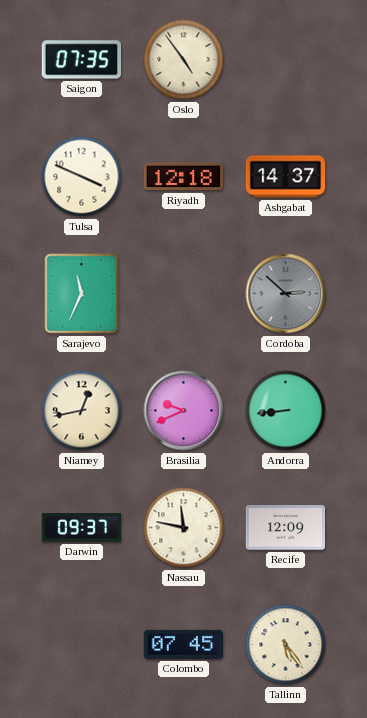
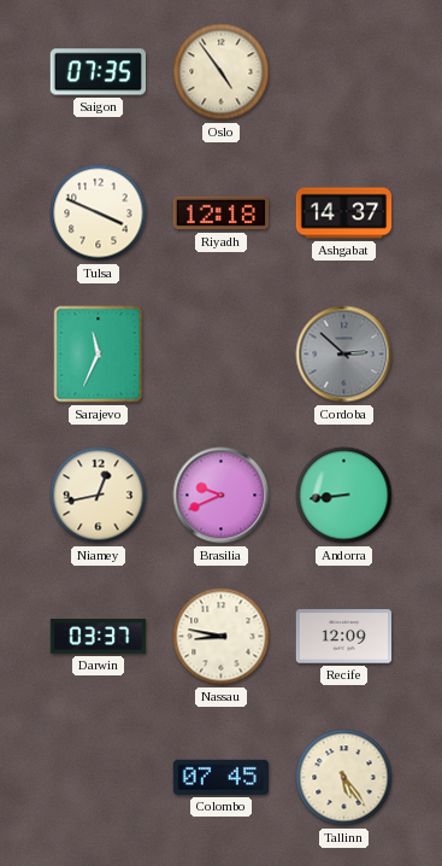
Darwin: 09:37 -> 03:37 (99, 637)
Nassau: 11:47 -> 8:47 (222, 637)
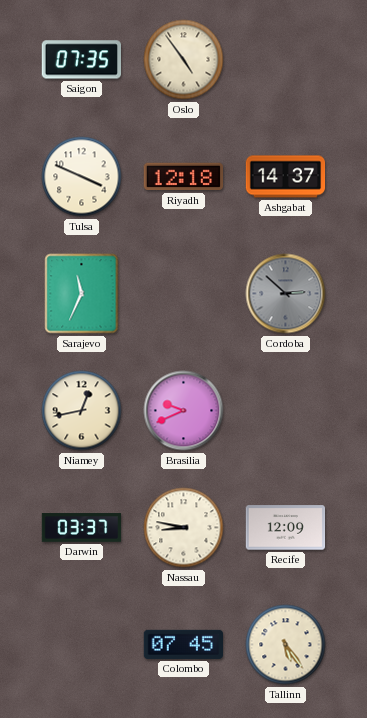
Andorra: 8:44 -> none (344, 496)
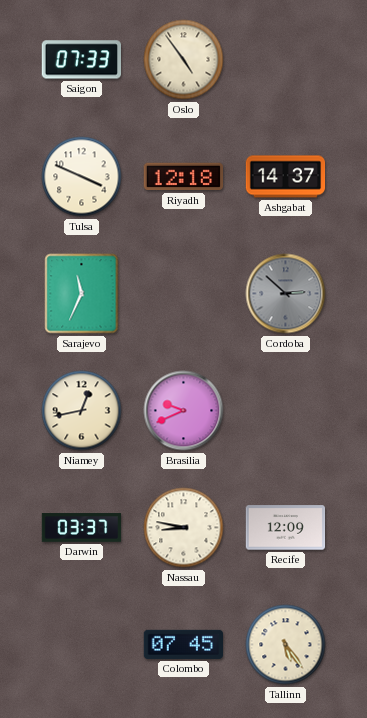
Saigon: 07:35 -> 07:33 (81, 60)
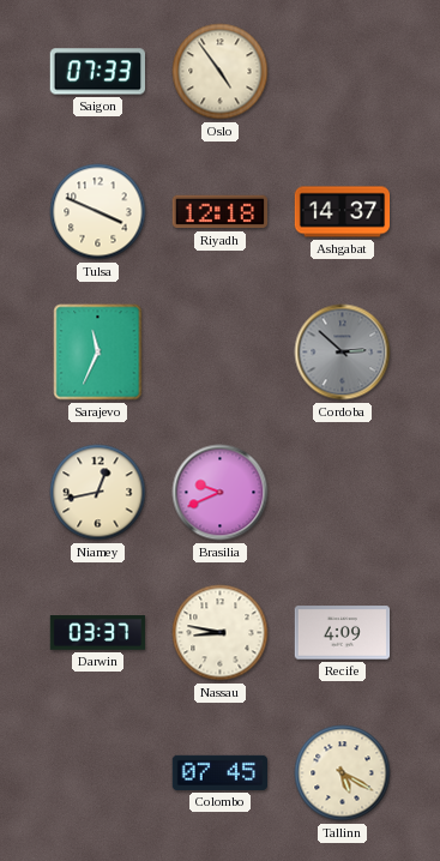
Recife: 12:09 -> 4:09 (343, 633)
Tallinn: 5:24 -> 5:20 (343, 773)
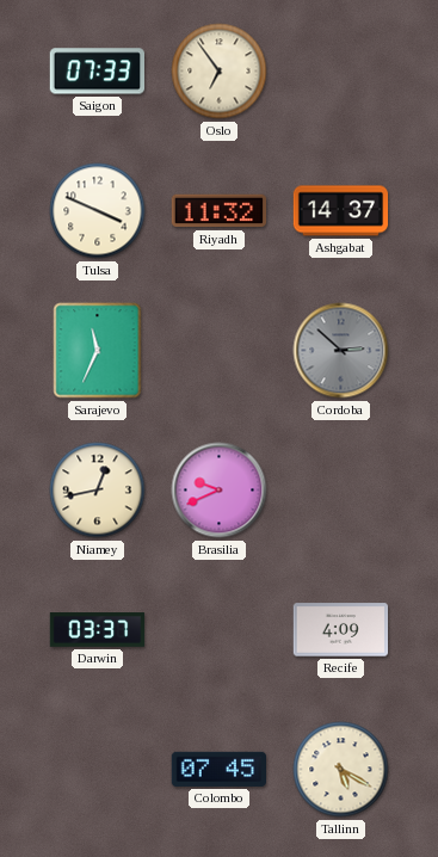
Oslo: 4:54 -> 6:54 (220, 72)
Riyadh: 12:18 -> 11:32 (218, 211)
Nassau: 8:47 -> none (221, 633)
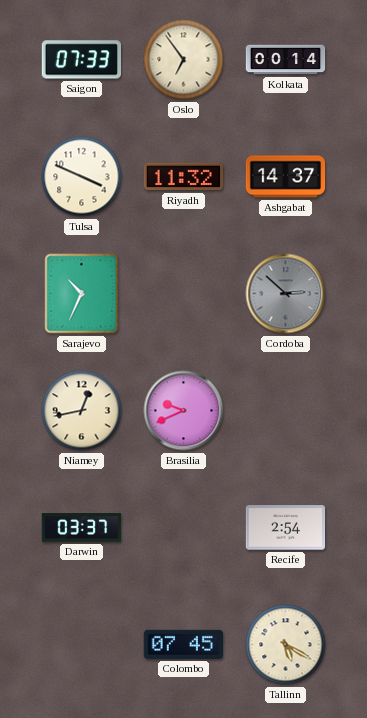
Kolkata: none -> 00:14 (286, 60)
Sarajevo: 11:34 -> 10:34 (82, 294)
Recife: 4:09 -> 2:54 (286, 528)
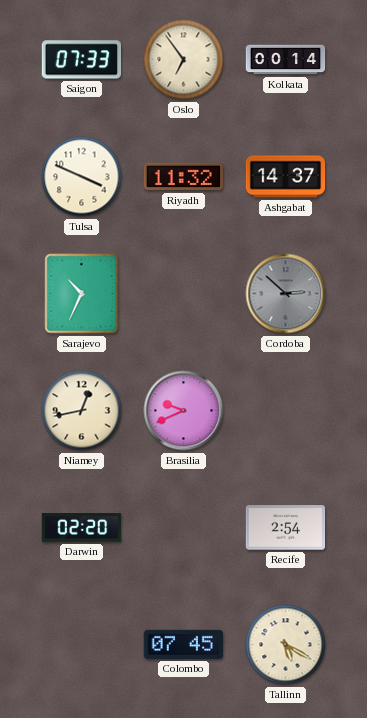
Darwin: 03:37 -> 02:20 (82, 528)
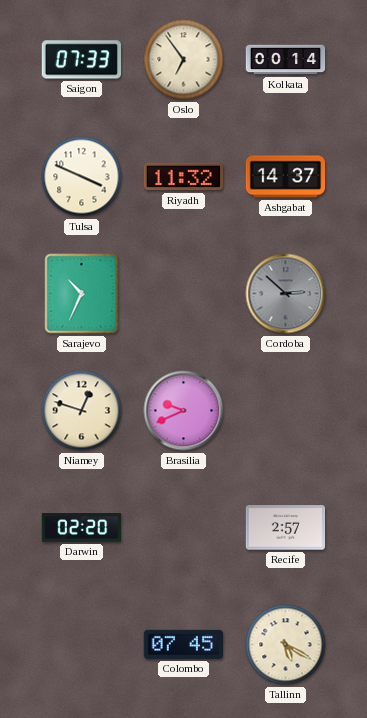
Niamey: 12:43 -> 12:48 (82, 411)
Recife: 2:54 -> 2:57 (286, 528)
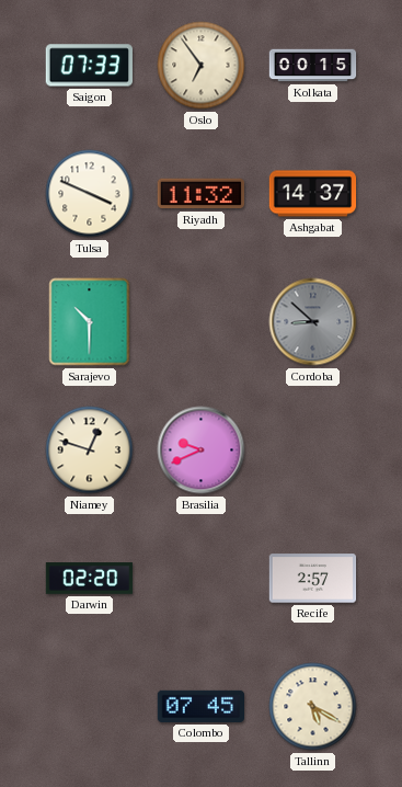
Kolkata: 00:14 -> 00:15 (313, 66)
Sarajevo: 10:34 -> 10:30 (90, 322)
Cordoba: 2:52 -> 8:52 (313, 322)
